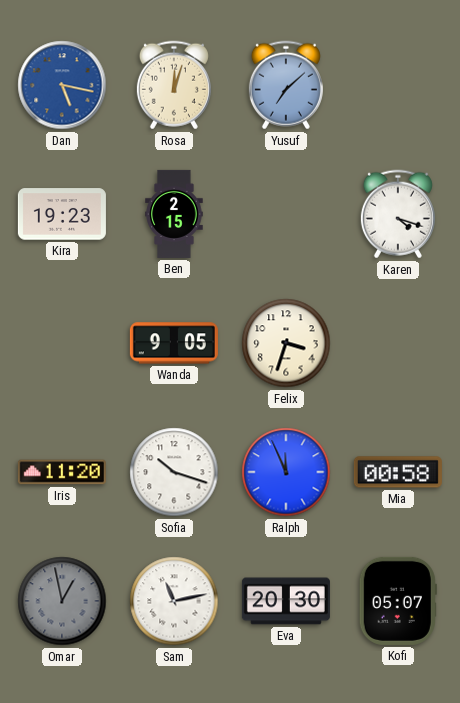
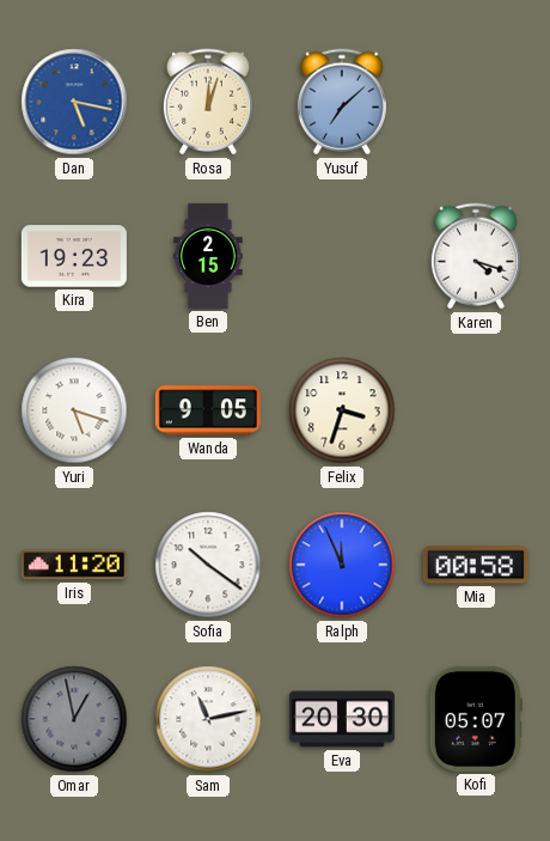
Yuri: none -> 5:18 (74, 410)
Sofia: 10:18 -> 10:21 (208, 565)
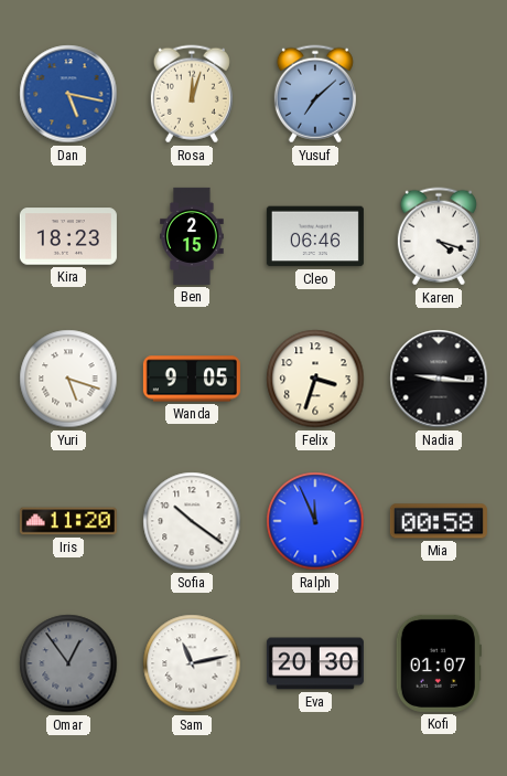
Kira: 19:23 -> 18:23 (68, 236)
Cleo: none -> 06:46 (315, 236)
Nadia: none -> 9:16 (439, 379)
Omar: 12:58 -> 12:54 (68, 663)
Kofi: 05:07 -> 01:07 (439, 663)
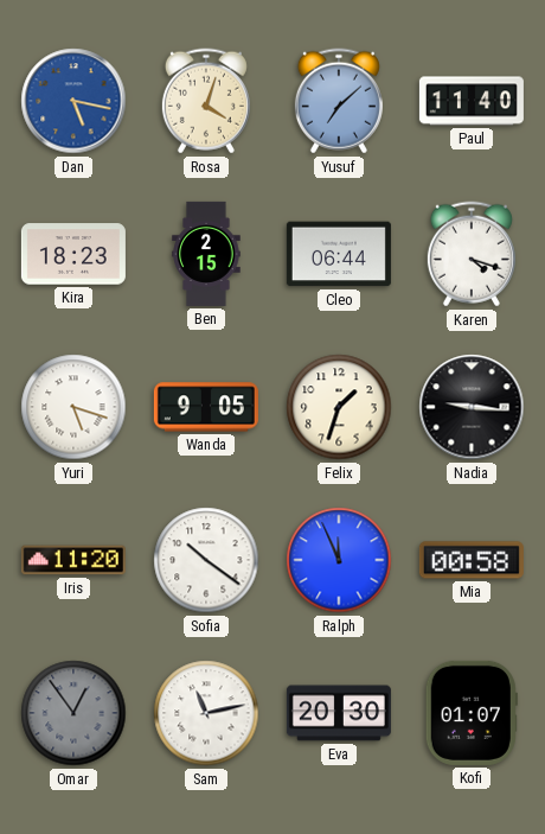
Rosa: 12:03 -> 4:03 (206, 101)
Paul: none -> 11:40 (472, 101)
Cleo: 06:46 -> 06:44 (339, 254)
Felix: 3:33 -> 1:33 (339, 407)
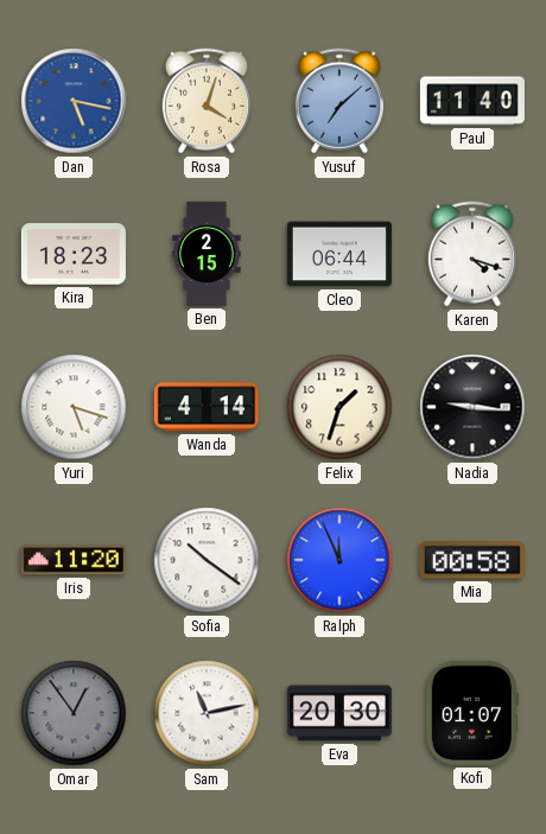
Wanda: 9:05 -> 4:14 (207, 407)
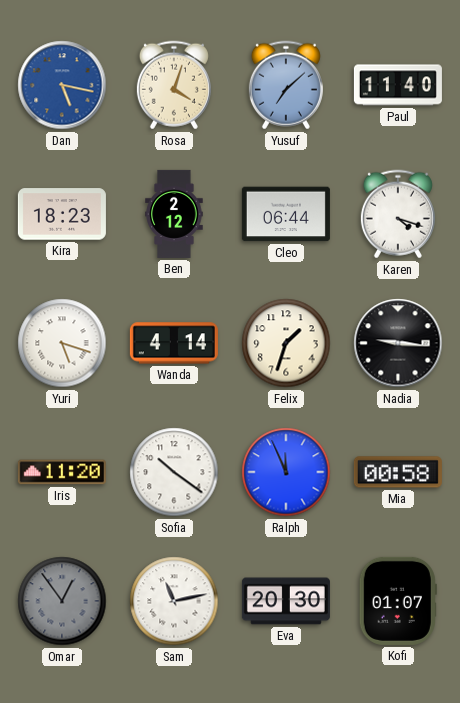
Ben: 2:15 -> 2:12 (174, 214)
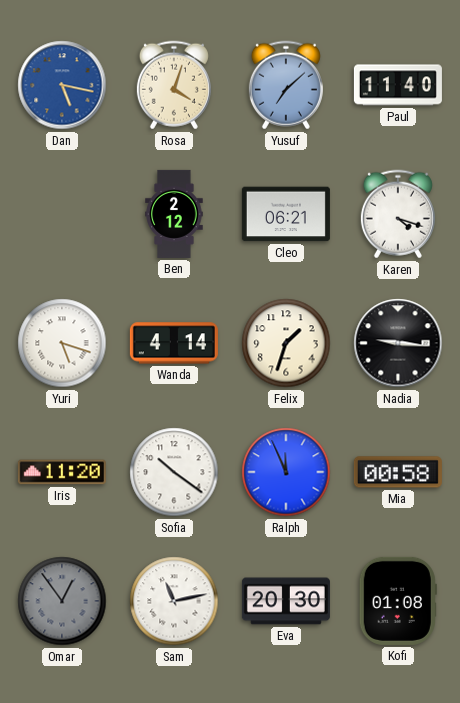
Kira: 18:23 -> none (62, 214)
Cleo: 06:44 -> 06:21 (286, 214)
Kofi: 01:07 -> 01:08 (398, 601)
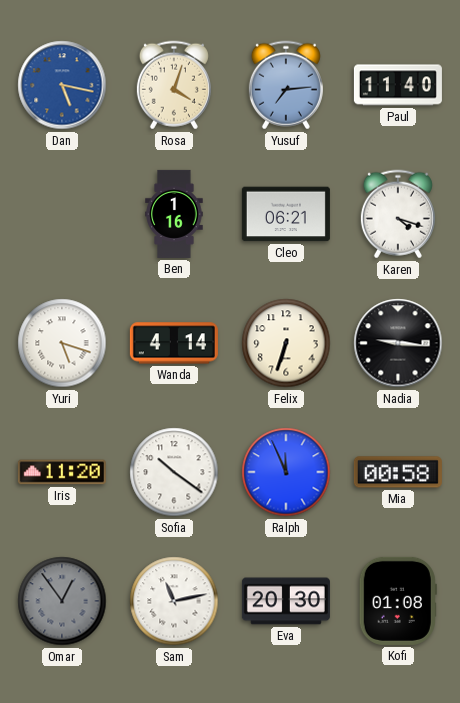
Yusuf: 7:08 -> 7:14 (286, 85)
Ben: 2:12 -> 1:16 (174, 214)
Felix: 1:33 -> 6:33 (286, 343)
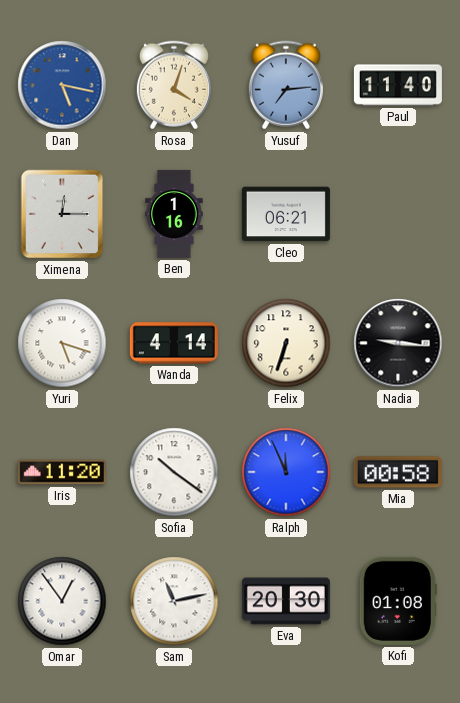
Ximena: none -> 12:15 (62, 214)
Karen: 4:18 -> none (398, 214)
Omar dial: grey -> white (62, 601)
